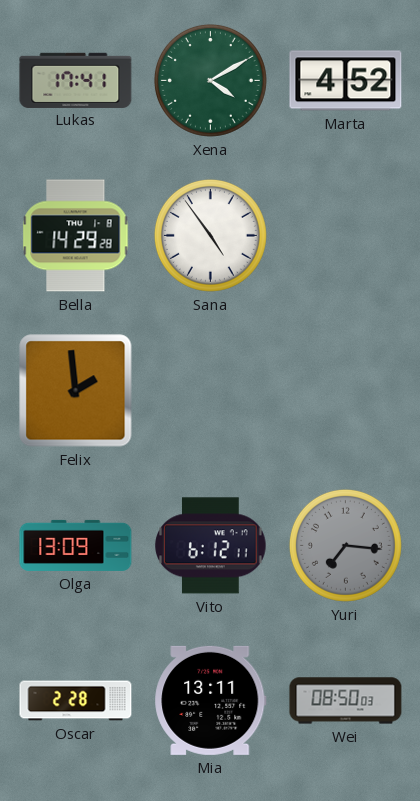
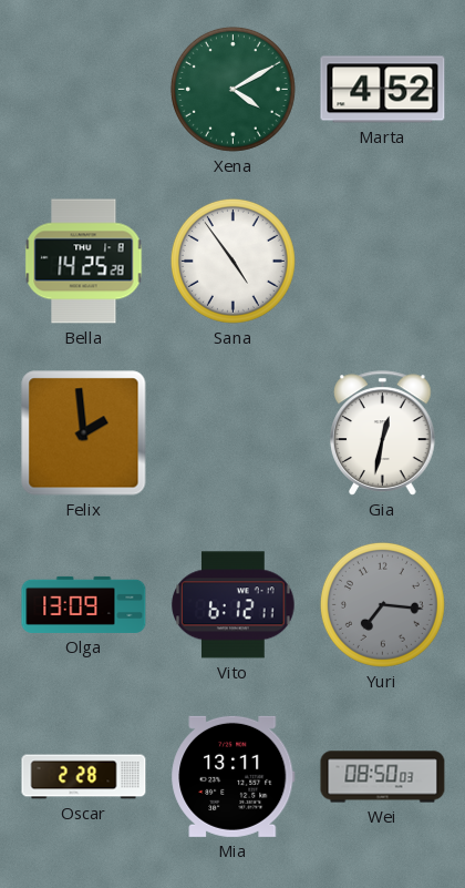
Lukas: 17:41 -> none (76, 80)
Bella: 14:29 -> 14:25 (84, 262)
Gia: none -> 12:32 (383, 433)
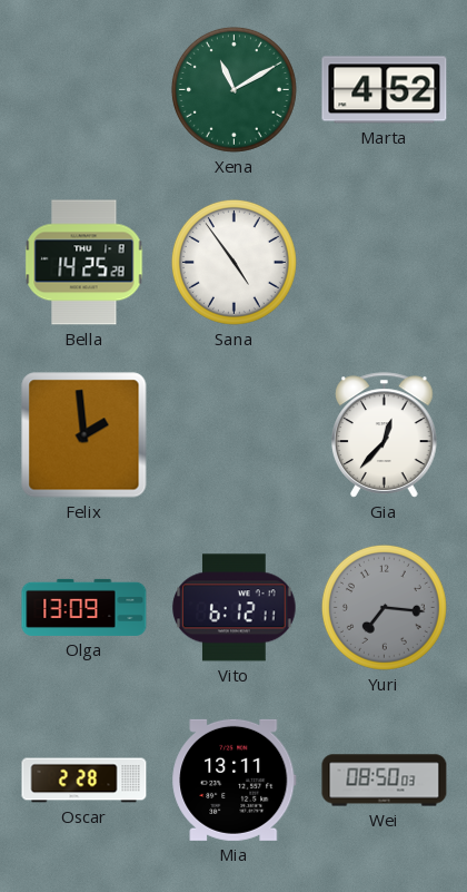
Xena: 4:10 -> 11:10 (233, 89)
Gia: 12:32 -> 12:37 (385, 435)
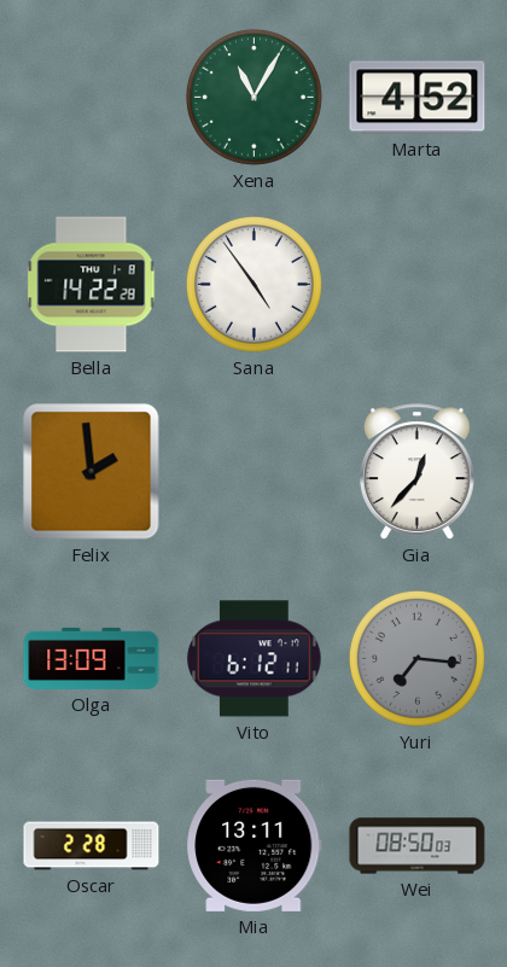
Xena: 11:10 -> 11:05 (253, 97)
Bella: 14:25 -> 14:22 (92, 285)
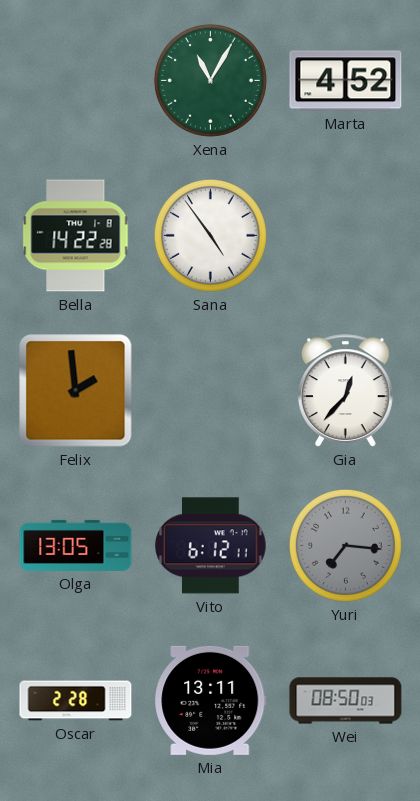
Olga: 13:09 -> 13:05 (76, 545)
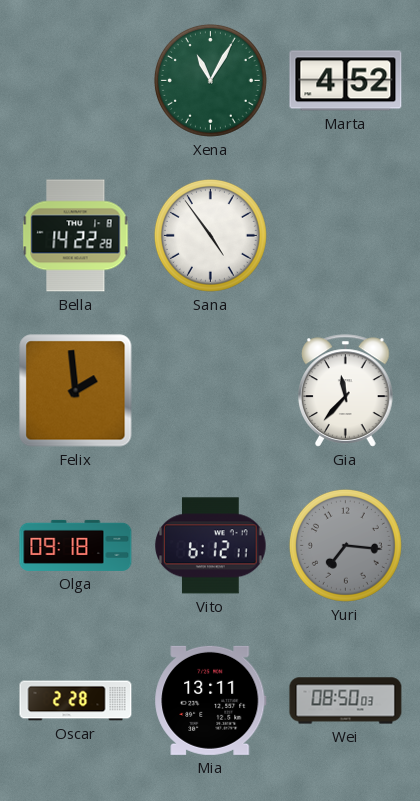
Gia: 12:37 -> 11:37 (346, 391)
Olga: 13:05 -> 09:18 (76, 545)
